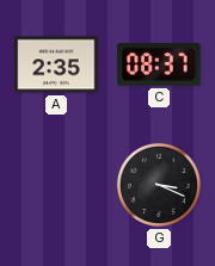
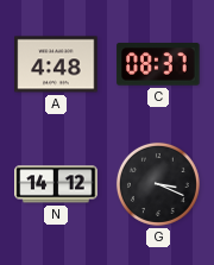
A: 2:35 -> 4:48 (56, 64)
N: none -> 14:12 (56, 184)
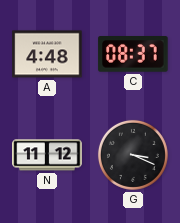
N: 14:12 -> 11:12 (47, 155)
